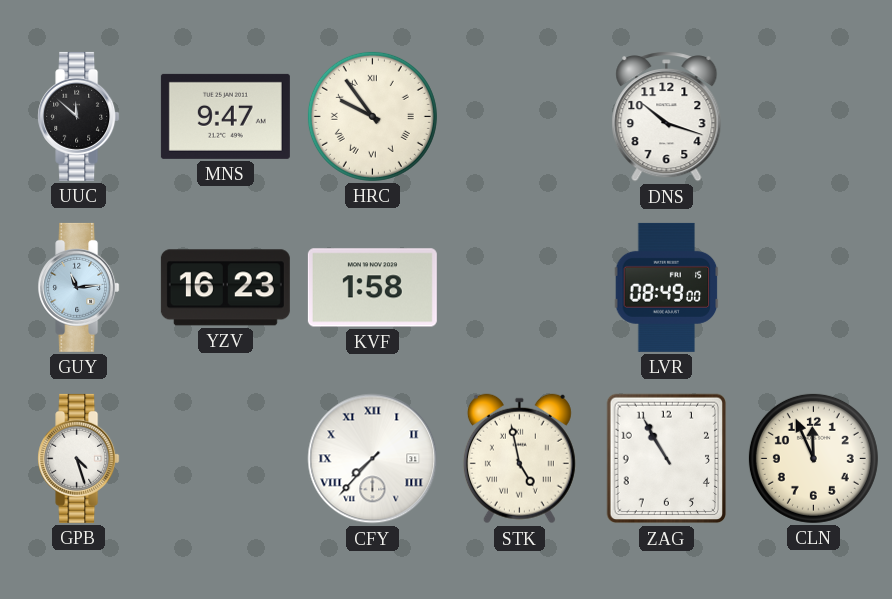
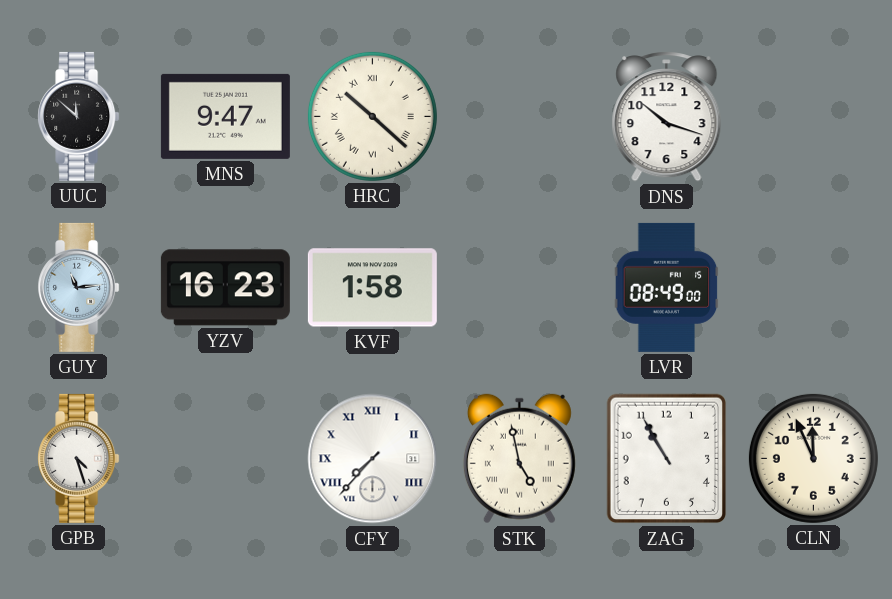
HRC: 9:54 -> 10:22 (372, 116)
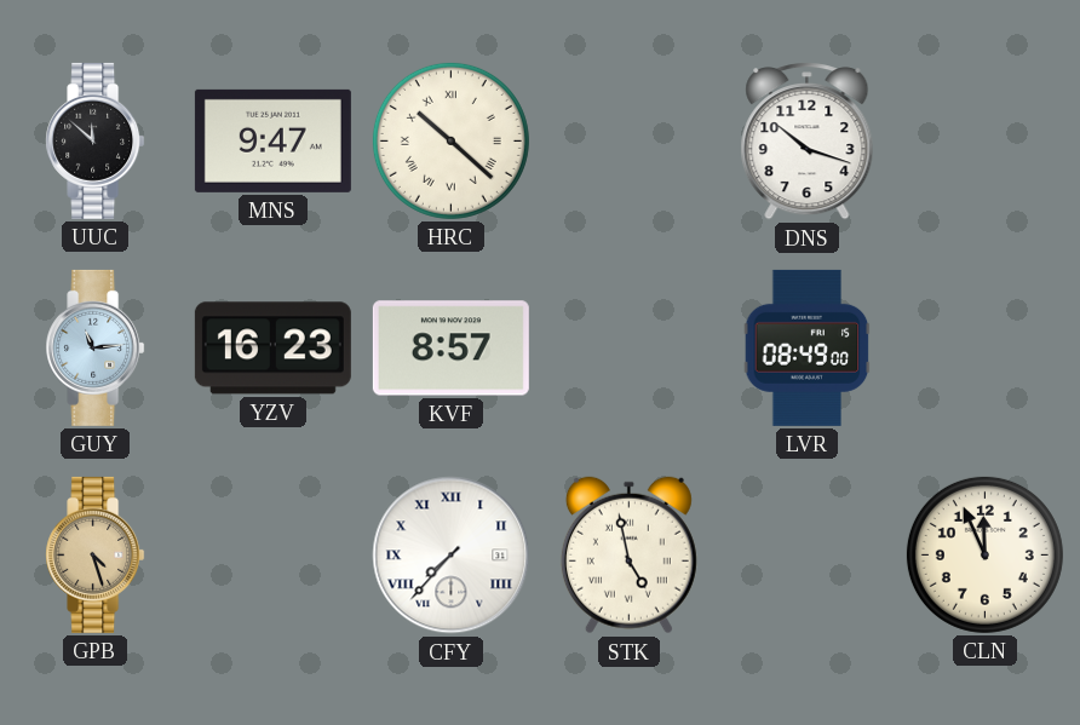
KVF: 1:58 -> 8:57 (450, 349)
GPB dial: white -> champagne (96, 554)
ZAG: 10:55 -> none (667, 459)
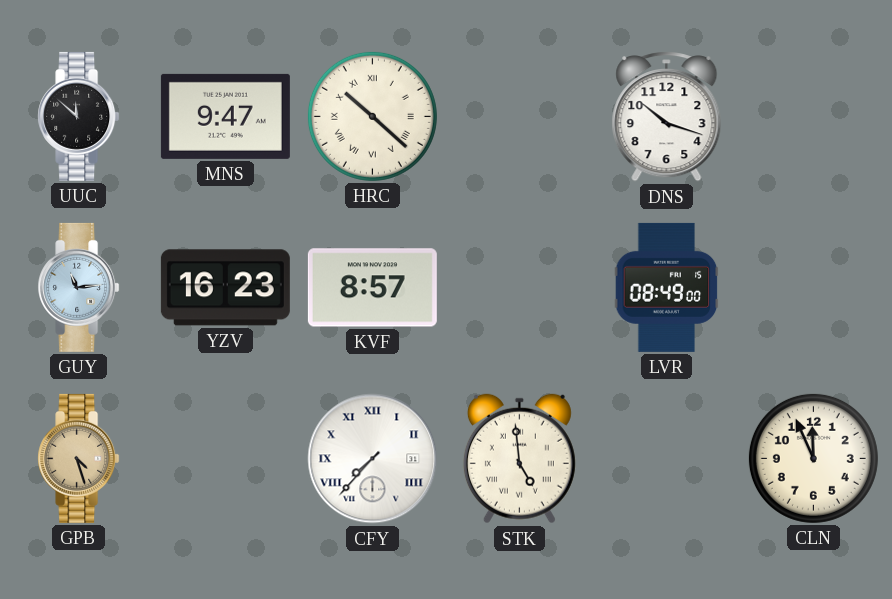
STK: 4:58 -> 4:59 (519, 459)
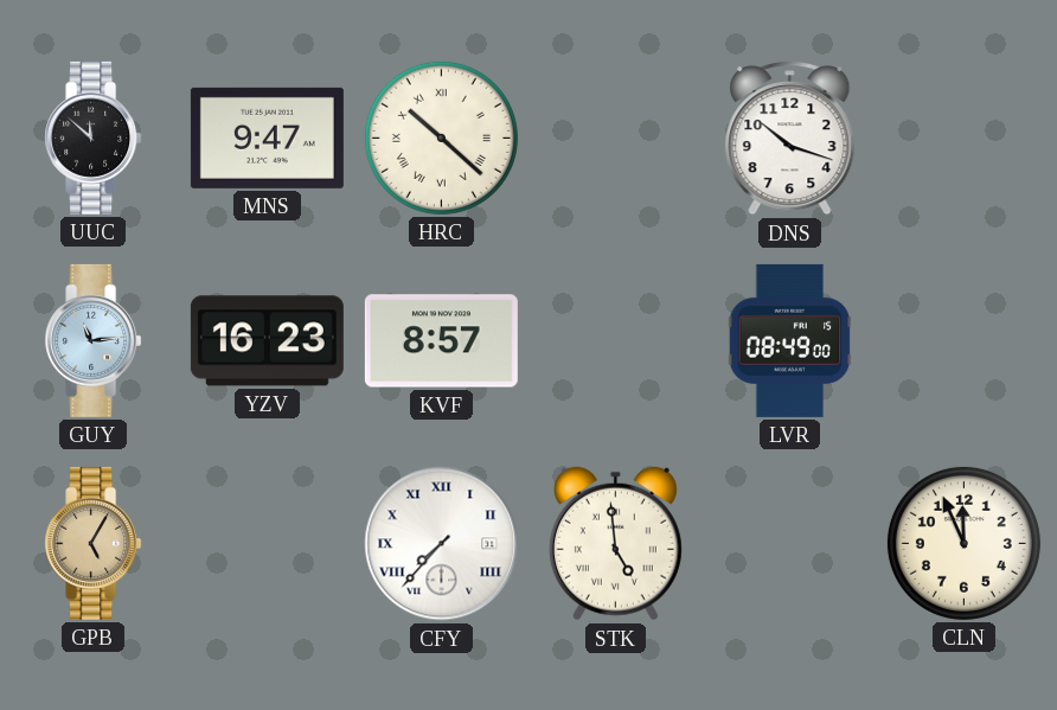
GPB: 4:27 -> 5:05 (94, 543)
